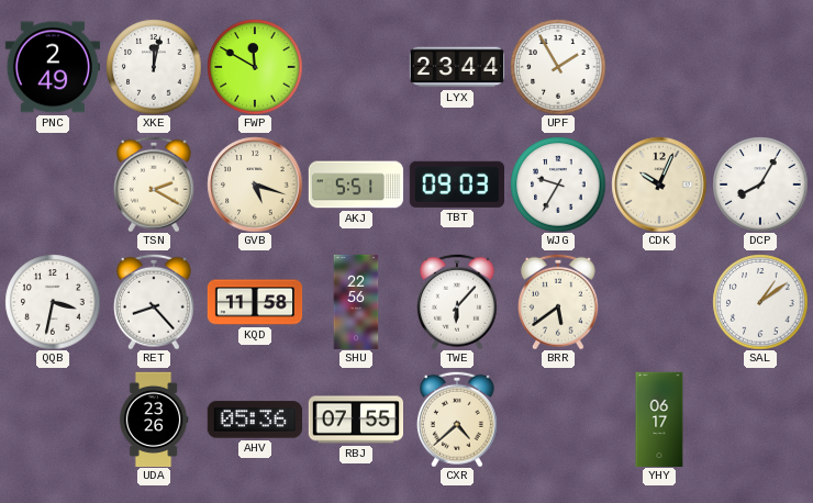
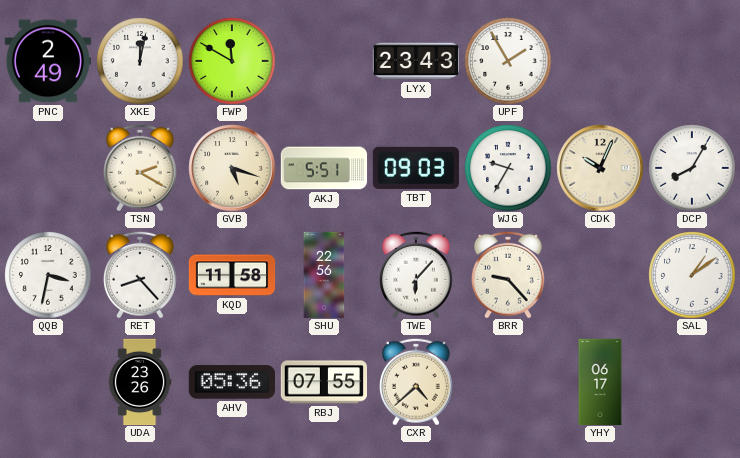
LYX: 23:44 -> 23:43 (416, 61)
BRR: 5:39 -> 9:23 (508, 275)
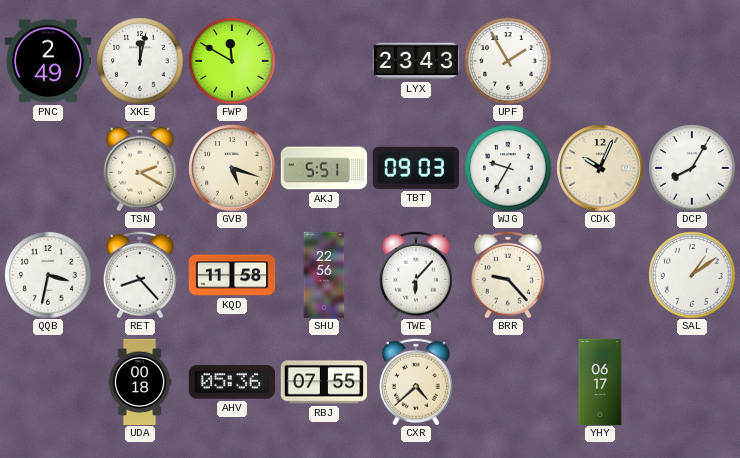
UDA: 23:26 -> 00:18 (140, 382)
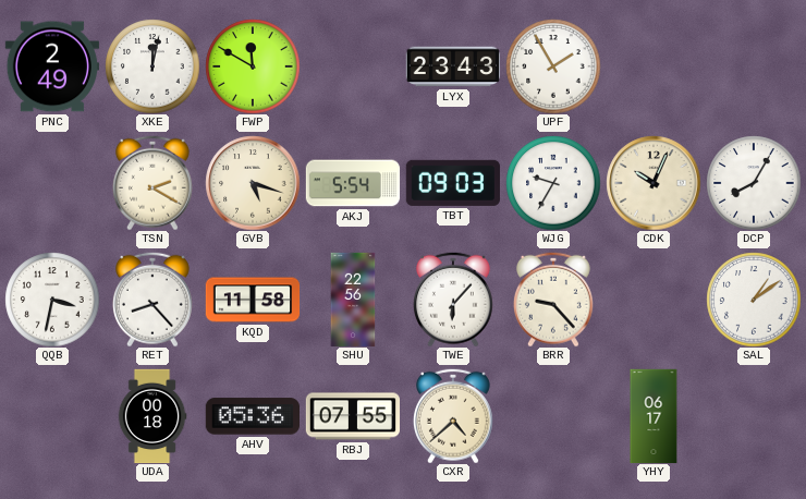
AKJ: 5:51 -> 5:54 (353, 183)
